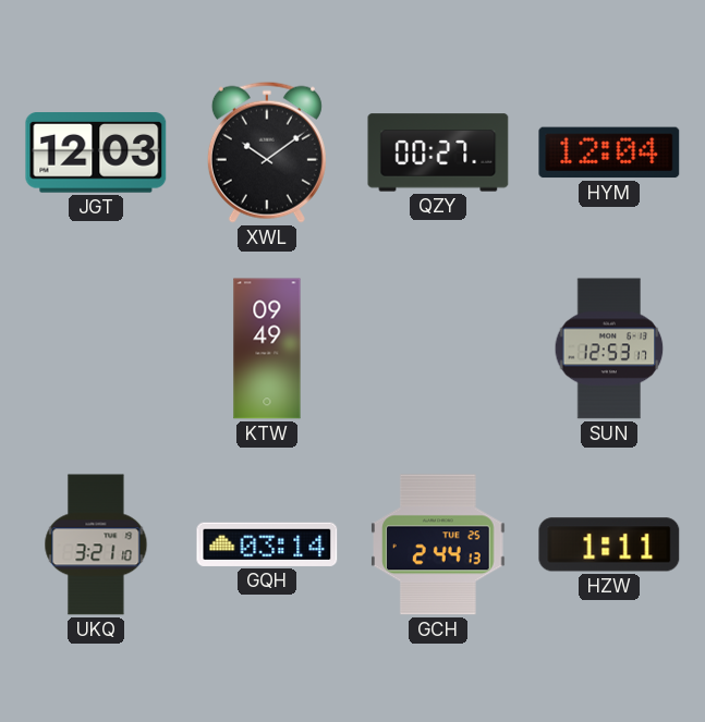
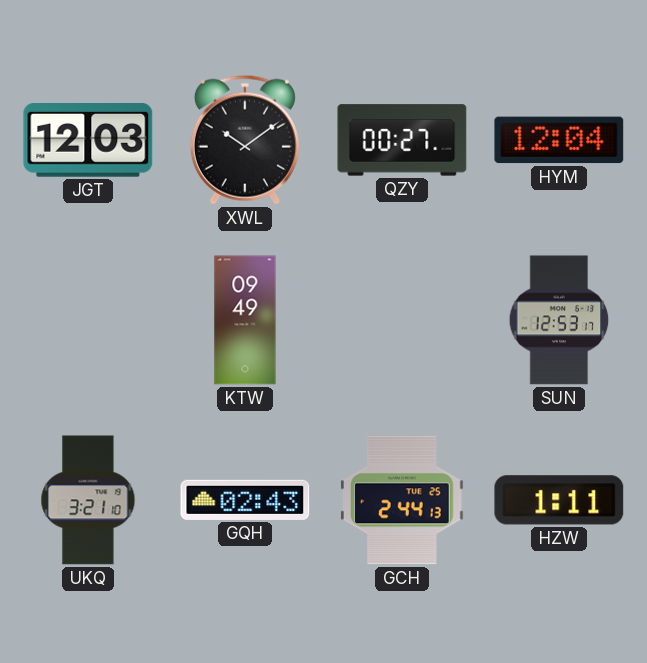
GQH: 03:14 -> 02:43 (245, 500)
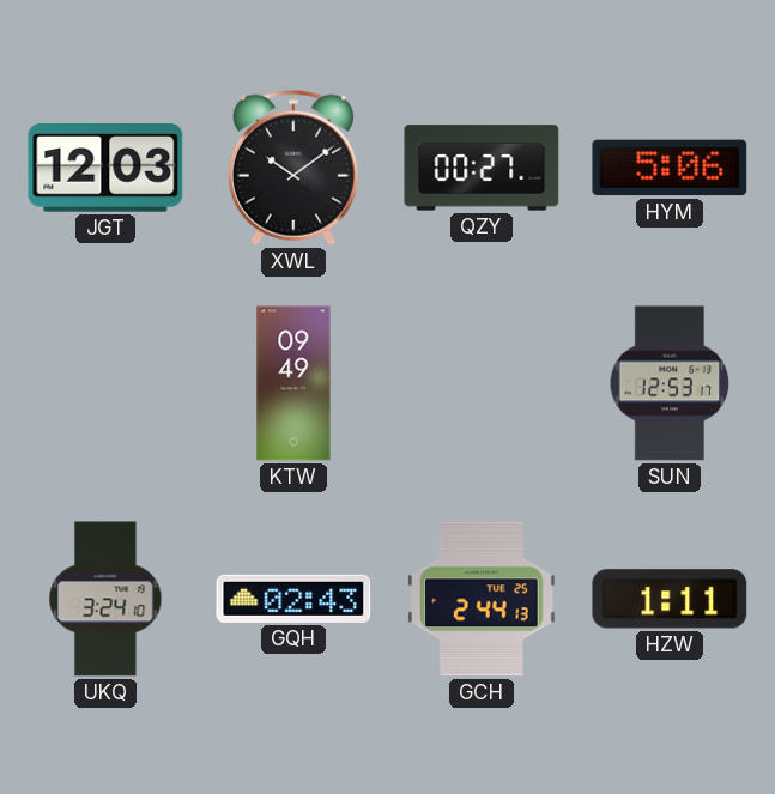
HYM: 12:04 -> 5:06 (670, 168)
UKQ: 3:21 -> 3:24 (105, 599)
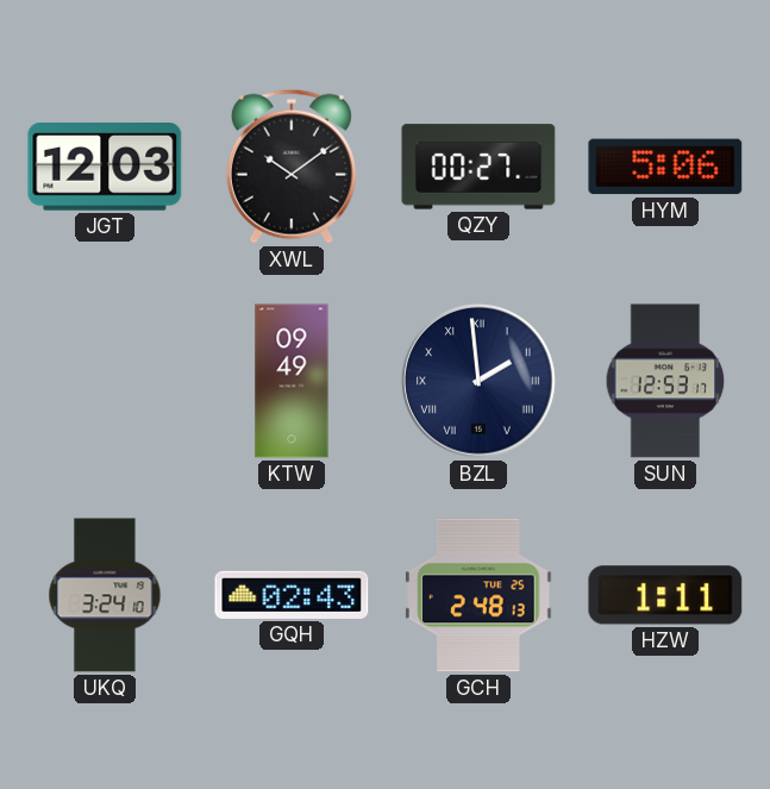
BZL: none -> 1:59 (480, 382)
GCH: 2:44 -> 2:48 (478, 595)
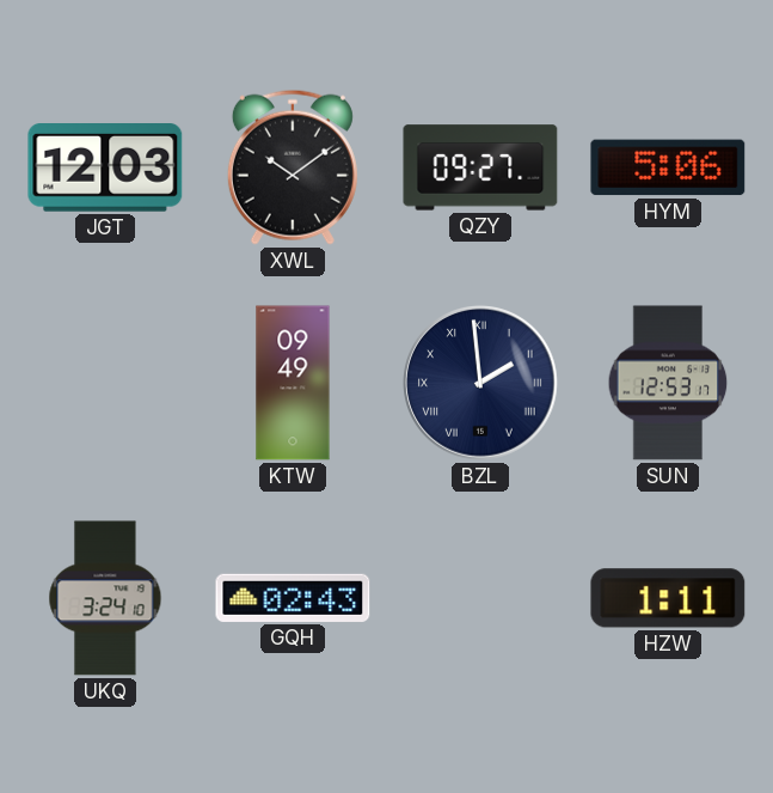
QZY: 00:27 -> 09:27 (480, 167)
GCH: 2:48 -> none (478, 595)
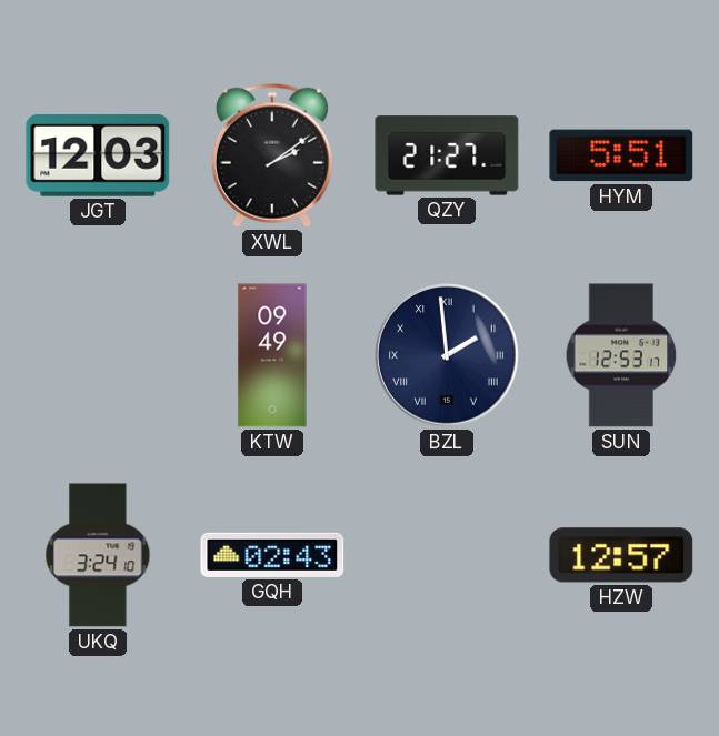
XWL: 10:09 -> 2:09 (272, 155)
QZY: 09:27 -> 21:27 (447, 155)
HYM: 5:06 -> 5:51 (621, 155)
HZW: 1:11 -> 12:57 (621, 555)
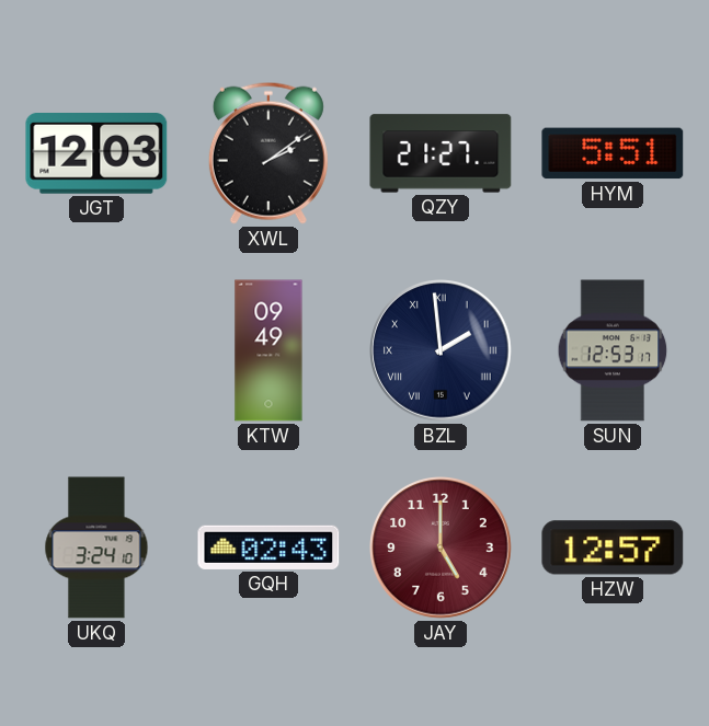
JAY: none -> 5:00 (442, 549)
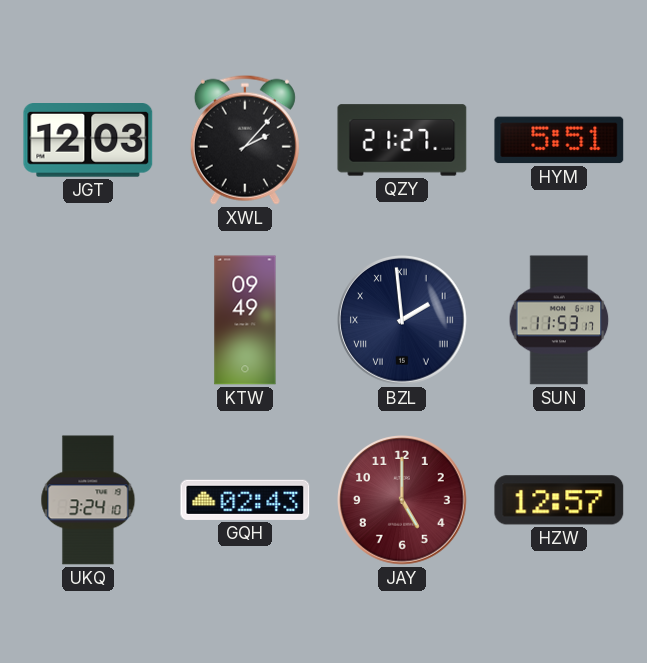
XWL: 2:09 -> 2:07 (245, 140)
SUN: 12:53 -> 11:53 (559, 320)
